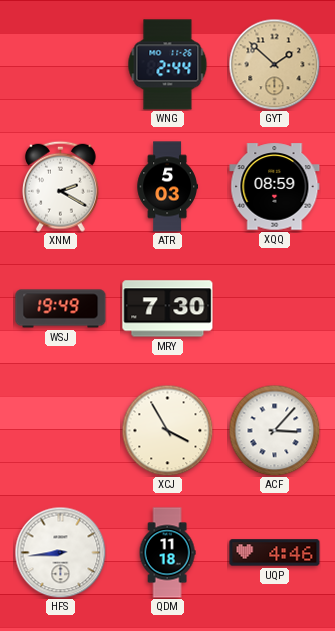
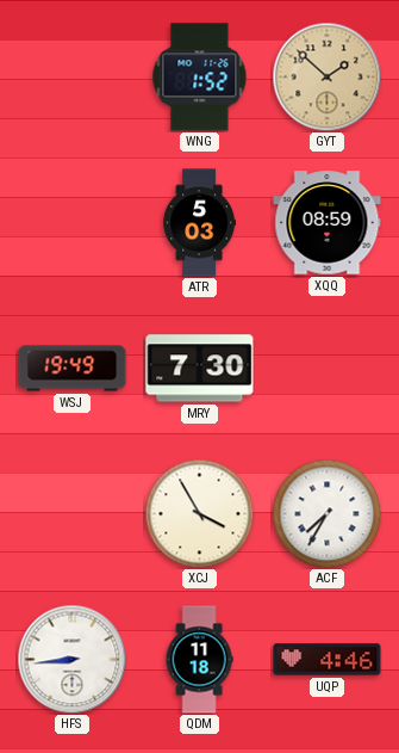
WNG: 2:44 -> 1:52 (200, 78)
XNM: 2:20 -> none (60, 186)
ACF: 3:07 -> 7:35 (326, 513)
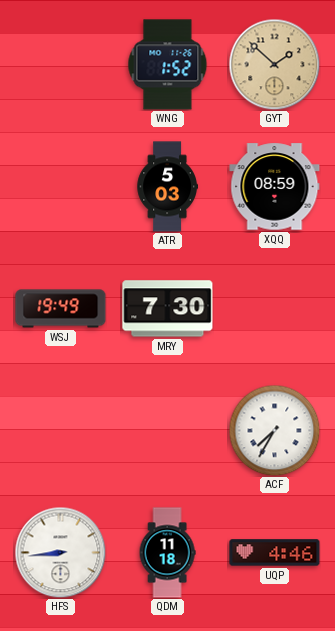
XCJ: 3:55 -> none (199, 513)
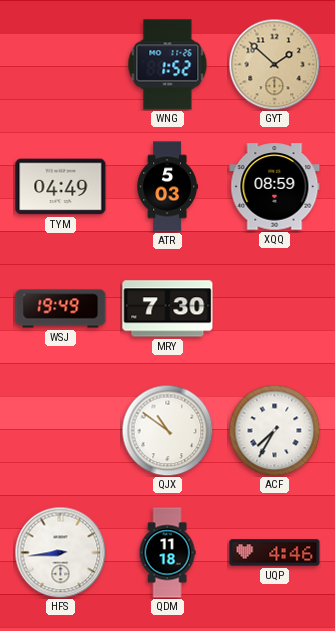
TYM: none -> 04:49 (61, 187)
QJX: none -> 10:51 (167, 430)
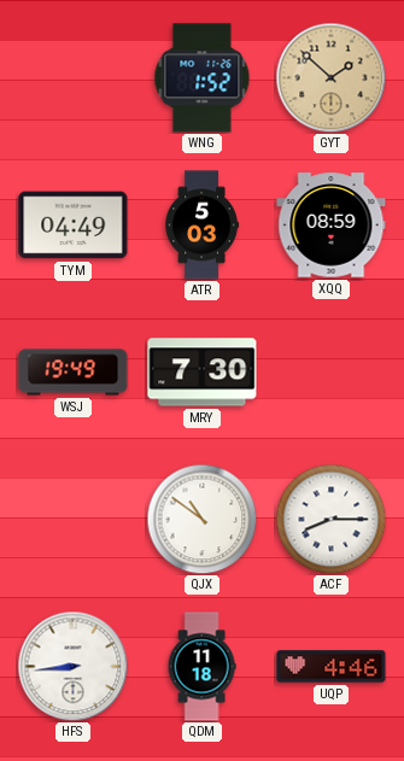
ACF: 7:35 -> 8:15 (330, 519)
